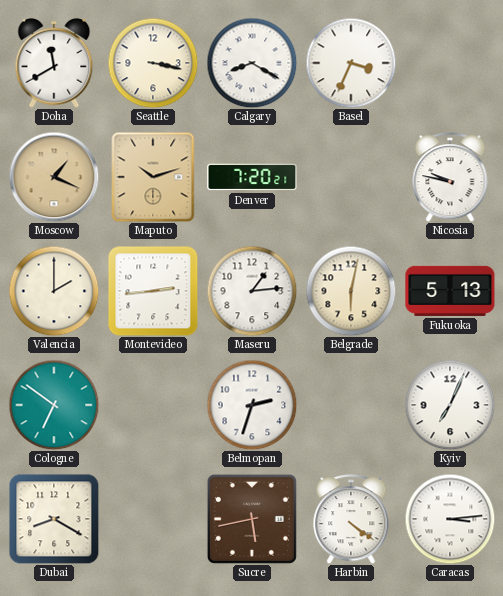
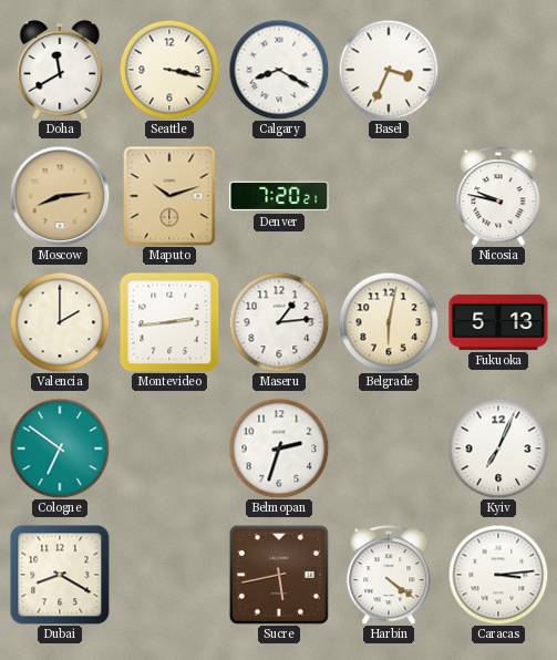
Moscow: 1:19 -> 8:14 (60, 196)
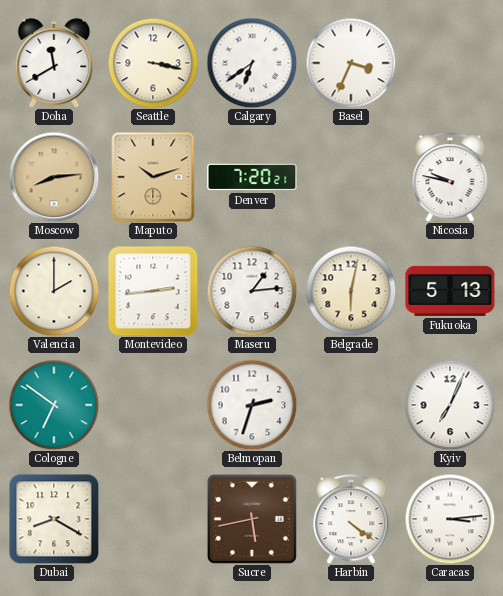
Calgary: 8:20 -> 6:39 (252, 63)
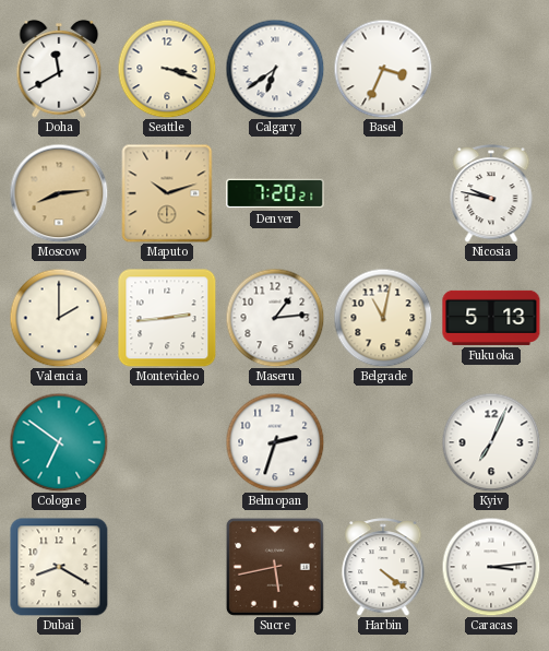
Seattle: 3:17 -> 3:18 (167, 69)
Belgrade: 6:02 -> 11:02 (383, 318)
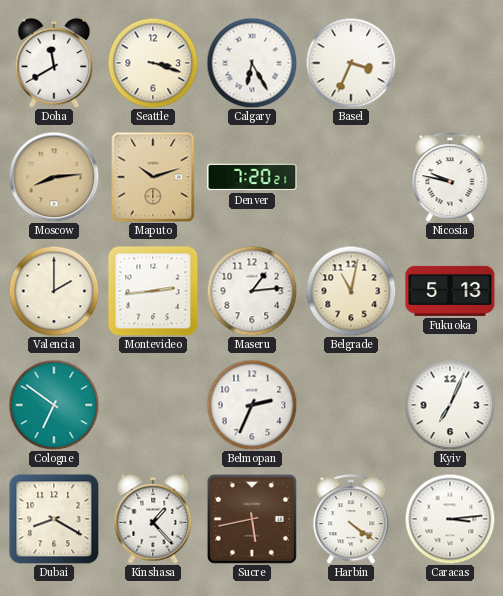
Calgary: 6:39 -> 6:25 (252, 63)
Belmopan: 2:33 -> 2:34 (252, 405)
Kinshasa: none -> 1:23 (153, 519)
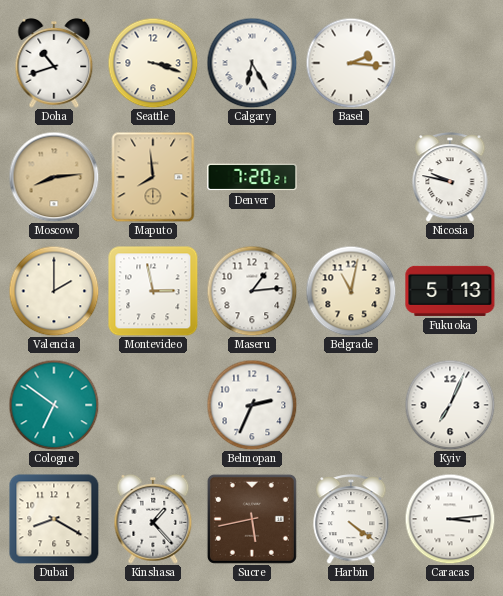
Doha: 11:40 -> 10:42 (54, 63)
Basel: 3:34 -> 2:16 (351, 63)
Maputo: 10:12 -> 7:59 (153, 177)
Montevideo: 2:44 -> 2:58 (153, 291)
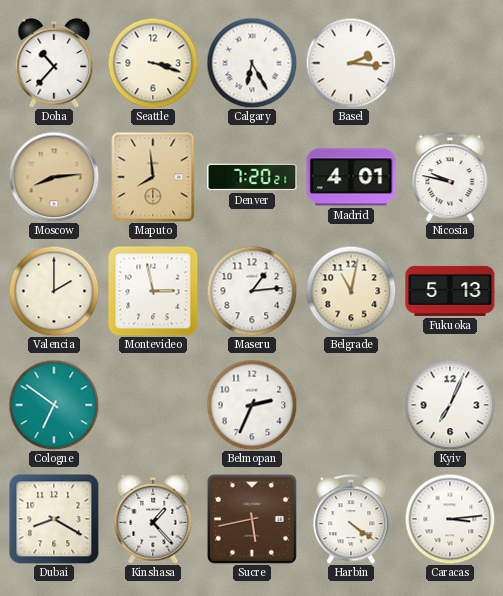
Doha: 10:42 -> 10:37 (54, 63)
Madrid: none -> 4:01 (351, 177)
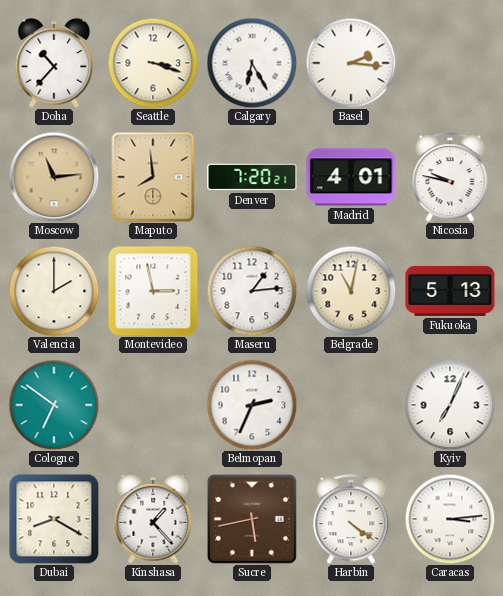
Moscow: 8:14 -> 11:14 (54, 177)
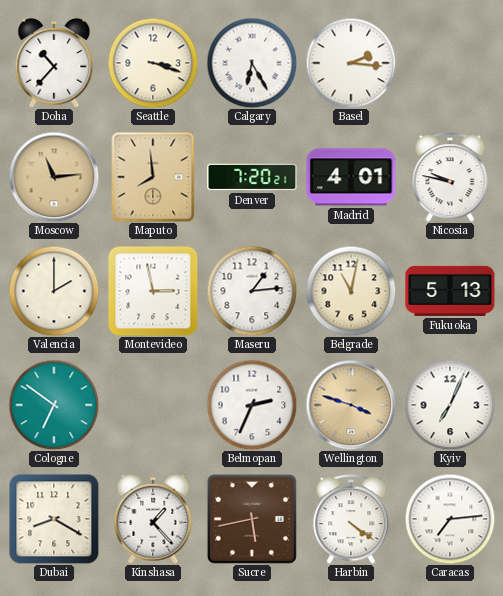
Wellington: none -> 3:48 (351, 405)
Caracas: 3:14 -> 7:14 (450, 519)
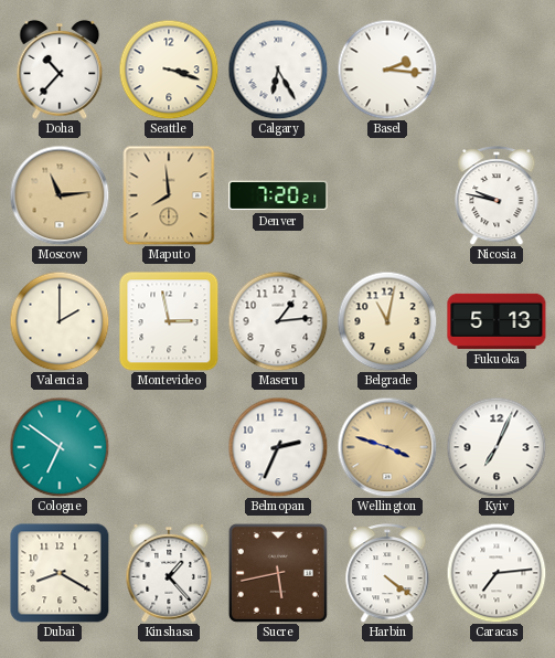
Madrid: 4:01 -> none (351, 177)
